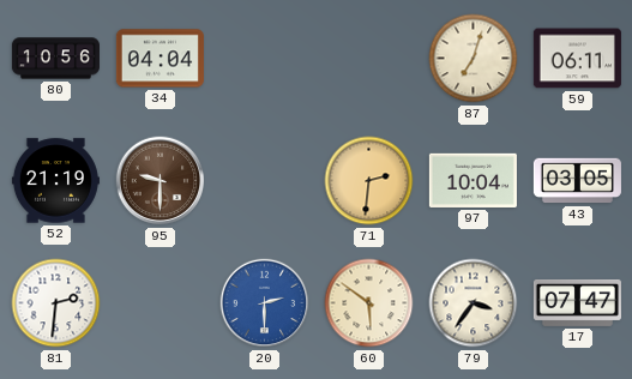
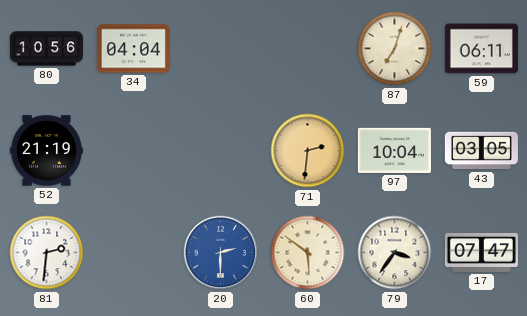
95: 9:30 -> none (161, 181)
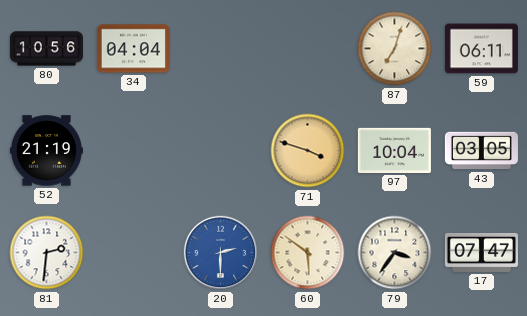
71: 2:31 -> 3:48 (308, 151)
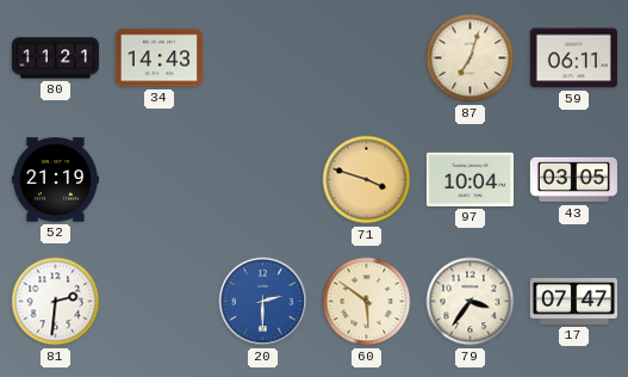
80: 10:56 -> 11:21 (55, 58)
34: 04:04 -> 14:43 (158, 58)
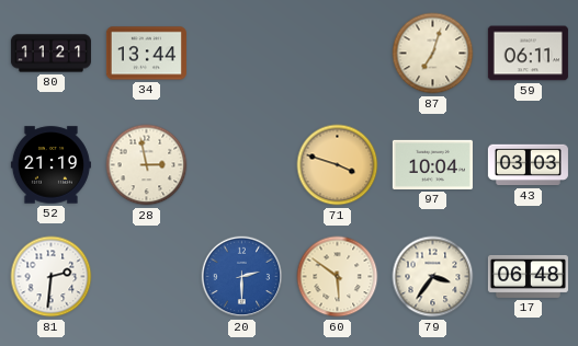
34: 14:43 -> 13:44 (146, 54)
28: none -> 2:58 (147, 165)
43: 03:05 -> 03:03 (528, 165)
17: 07:47 -> 06:48 (528, 276)
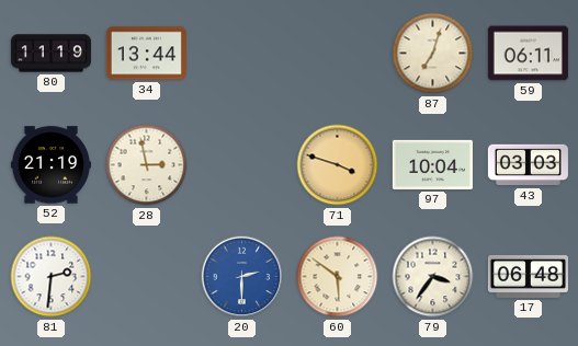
80: 11:21 -> 11:19 (50, 54)
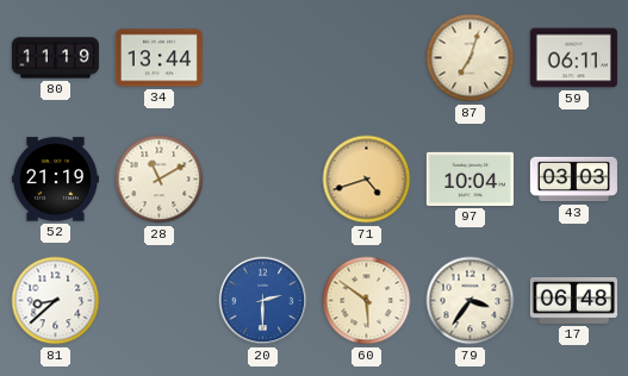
28: 2:58 -> 11:10 (160, 180)
71: 3:48 -> 4:42 (367, 180)
81: 2:31 -> 8:38 (56, 301)
